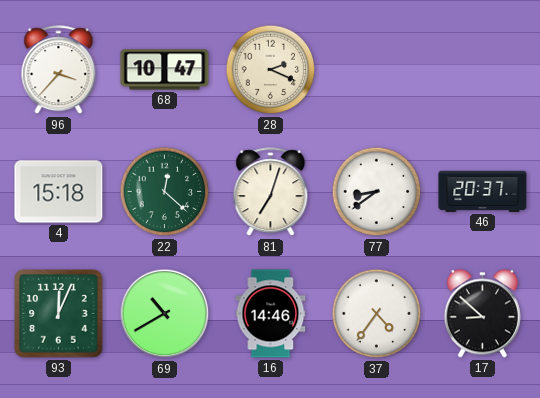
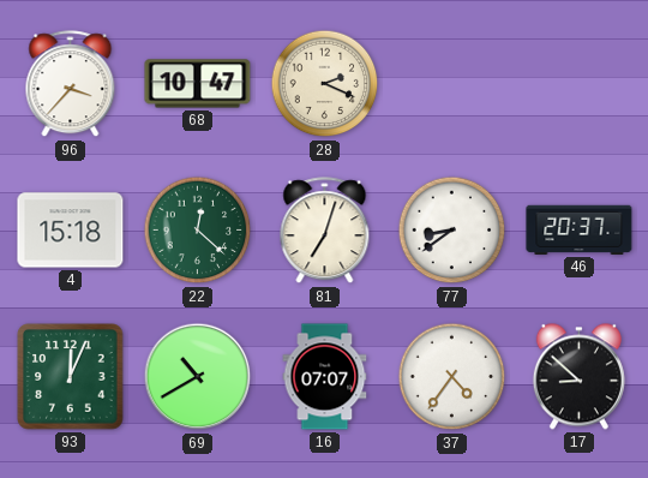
16: 14:46 -> 07:07 (325, 377)
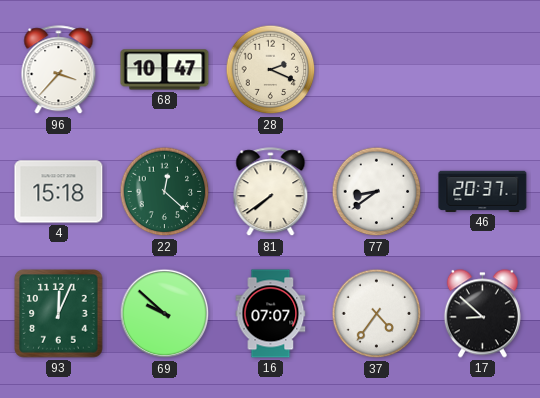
81: 7:03 -> 7:39 (271, 192)
69: 10:40 -> 9:52 (165, 314)
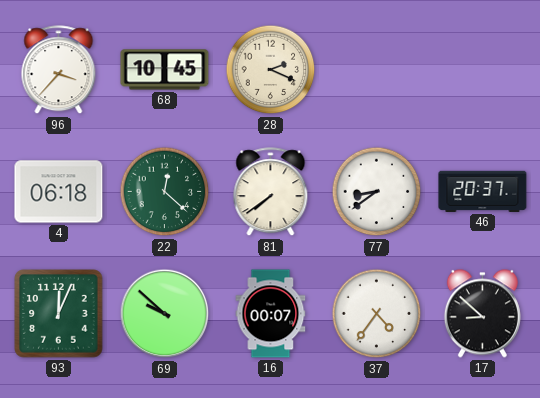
68: 10:47 -> 10:45 (165, 70)
4: 15:18 -> 06:18 (59, 192)
16: 07:07 -> 00:07 (271, 314)
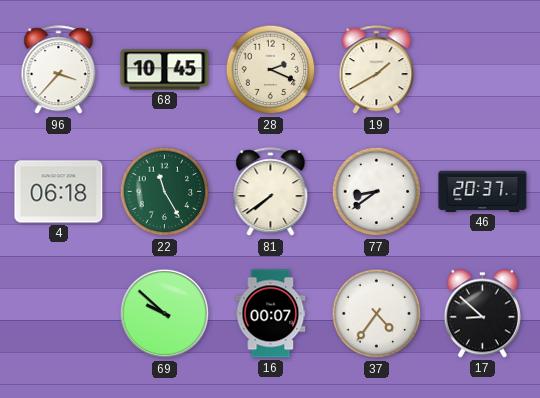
19: none -> 1:40 (377, 70)
22: 12:22 -> 11:25 (165, 192)
93: 12:04 -> none (59, 314)
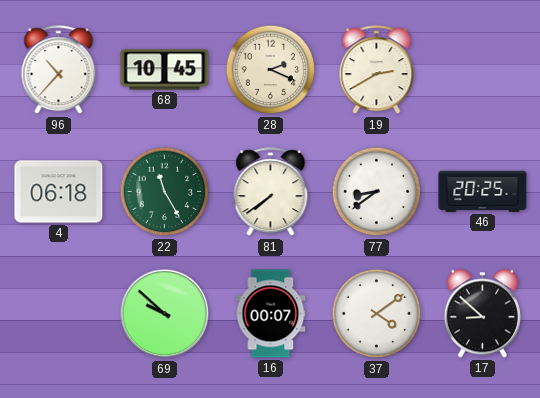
96: 3:37 -> 10:37 (59, 70)
19: 1:40 -> 2:40 (377, 70)
46: 20:37 -> 20:25 (483, 191)
37: 4:36 -> 4:09 (377, 314)
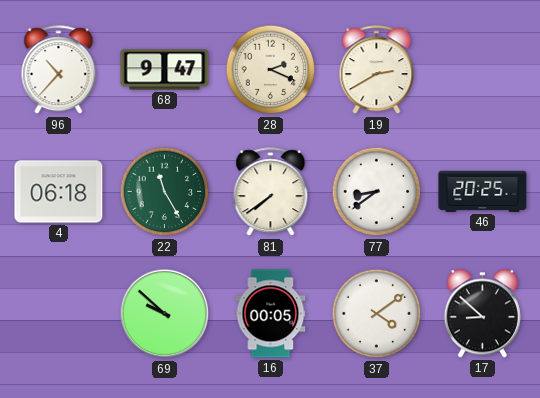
68: 10:45 -> 9:47 (165, 70)
16: 00:07 -> 00:05 (271, 314)
